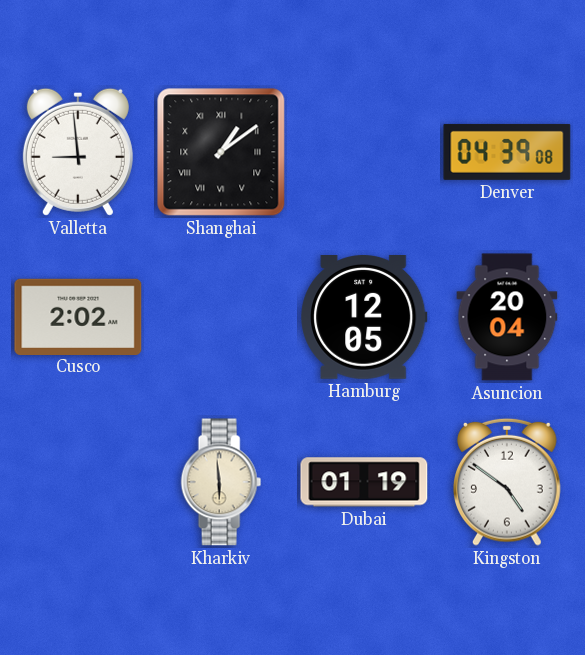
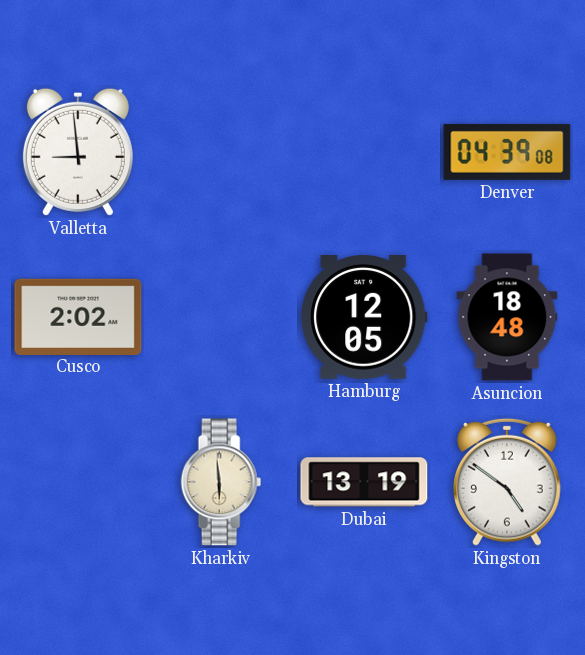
Shanghai: 1:09 -> none (221, 152)
Asuncion: 20:04 -> 18:48 (507, 317)
Dubai: 01:19 -> 13:19 (364, 482)
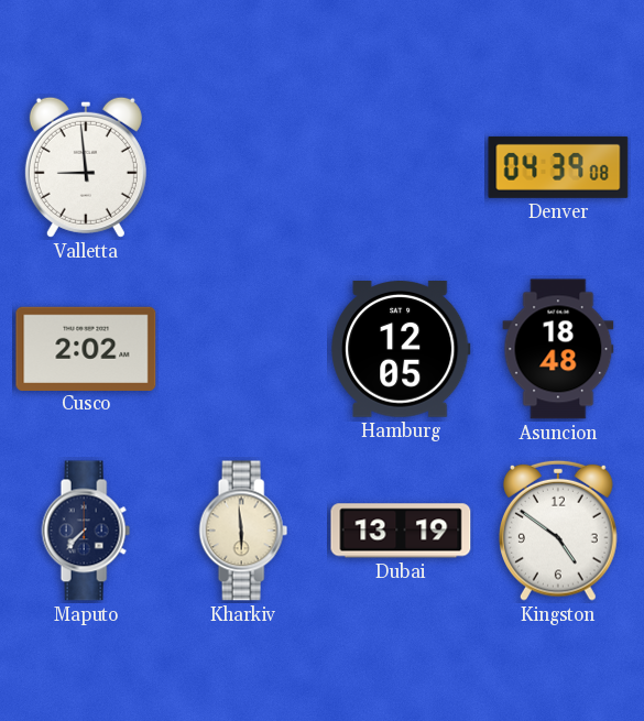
Maputo: none -> 7:37 (86, 531)
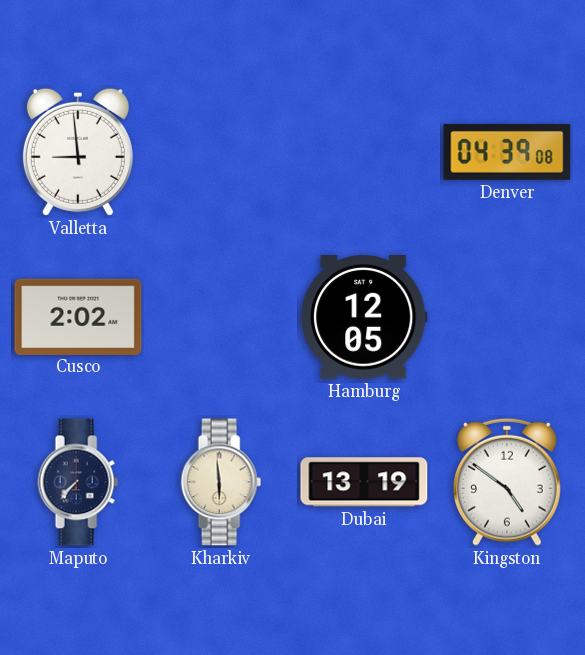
Asuncion: 18:48 -> none (558, 349)
